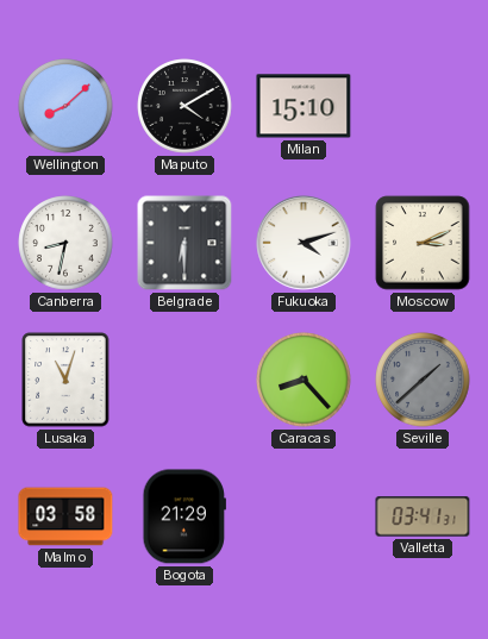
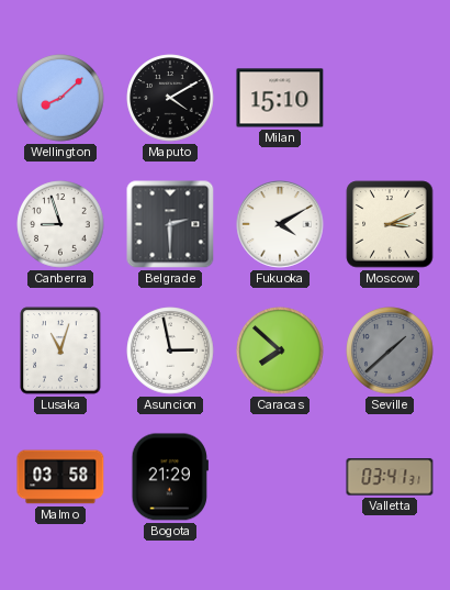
Canberra: 8:32 -> 8:57 (60, 224)
Belgrade: 6:30 -> 2:30 (170, 224)
Fukuoka: 4:12 -> 4:10 (280, 224)
Asuncion: none -> 2:58 (170, 350)
Caracas: 8:23 -> 7:52 (280, 350)
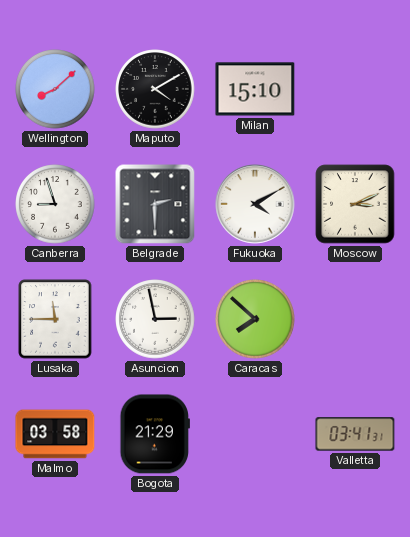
Lusaka: 11:03 -> 11:45 (55, 319)
Seville: 1:38 -> none (390, 350)
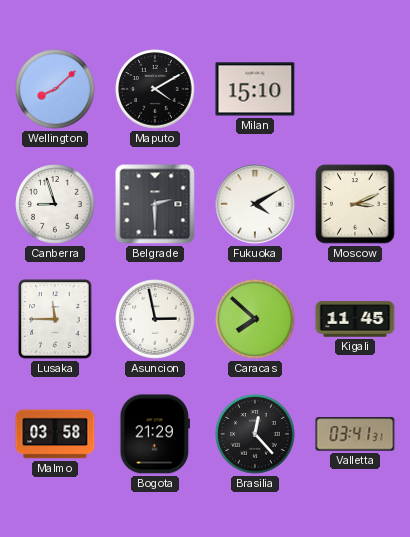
Kigali: none -> 11:45 (355, 319)
Brasilia: none -> 12:23 (255, 434)
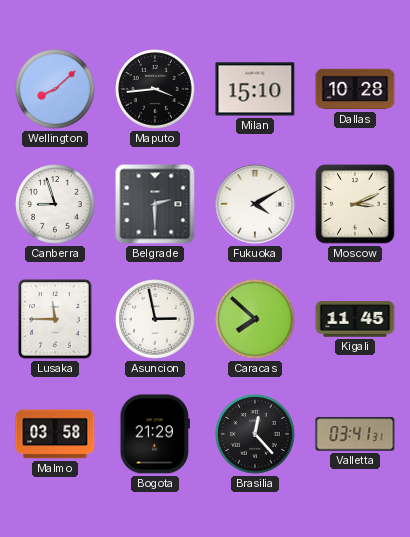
Maputo: 4:10 -> 3:44 (155, 89)
Dallas: none -> 10:28 (355, 89)
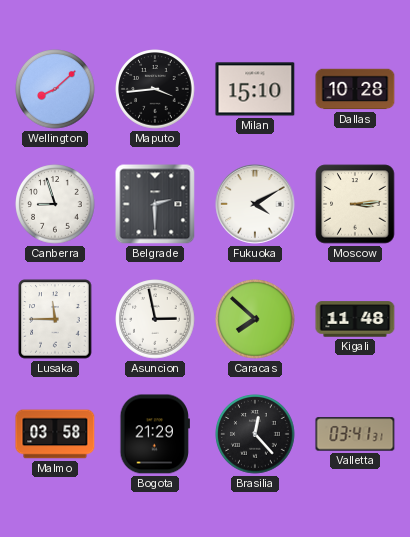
Moscow: 3:11 -> 3:14 (355, 204)
Kigali: 11:45 -> 11:48 (355, 319)
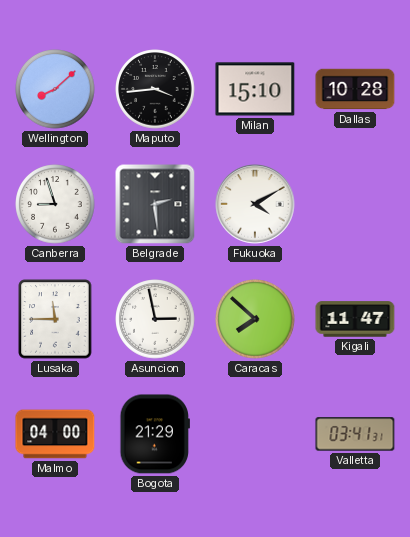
Belgrade: 2:30 -> 2:29 (155, 204)
Moscow: 3:14 -> none (355, 204)
Kigali: 11:48 -> 11:47 (355, 319)
Malmo: 03:58 -> 04:00 (55, 434)
Brasilia: 12:23 -> none (255, 434)
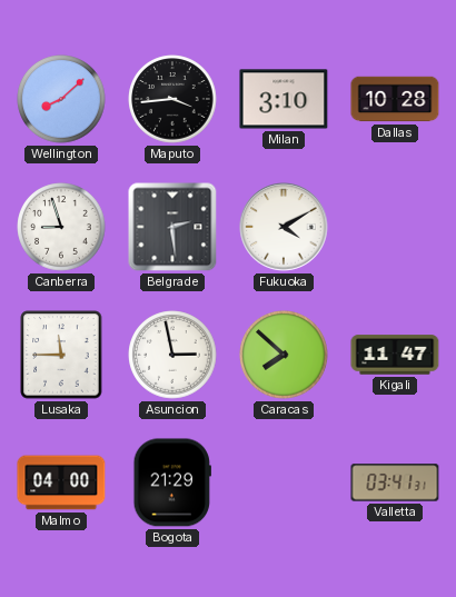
Milan: 15:10 -> 3:10 (284, 99)
